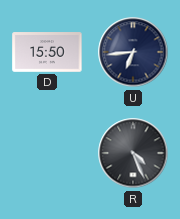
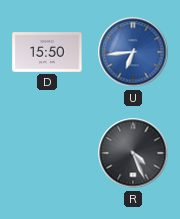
U dial: navy -> blue (133, 52)
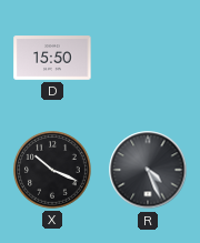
U: 6:44 -> none (133, 52)
X: none -> 10:19 (53, 171)
